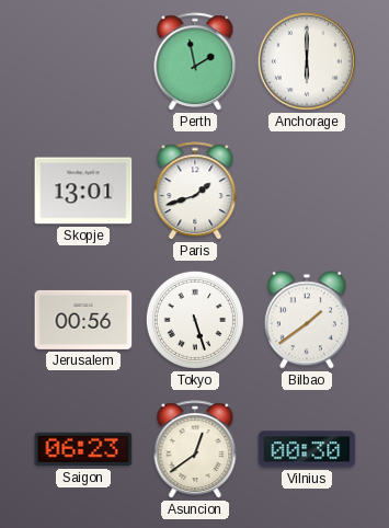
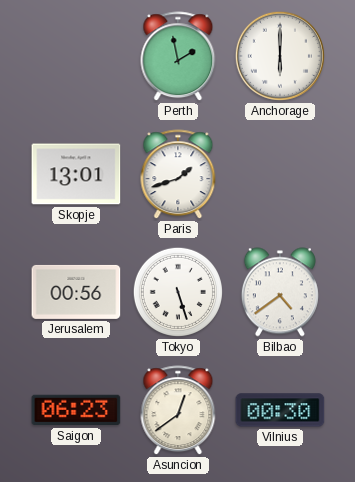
Bilbao: 1:39 -> 4:39 (280, 292)
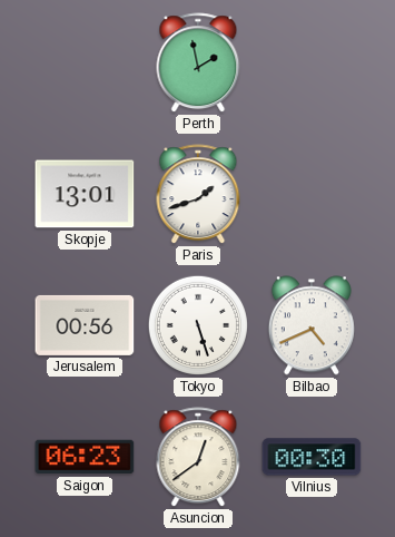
Anchorage: 6:00 -> none (280, 56)
Bilbao: 4:39 -> 4:41 (312, 325)
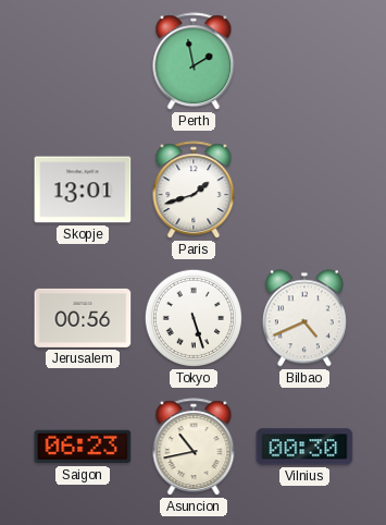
Asuncion: 12:39 -> 10:43 (194, 448)
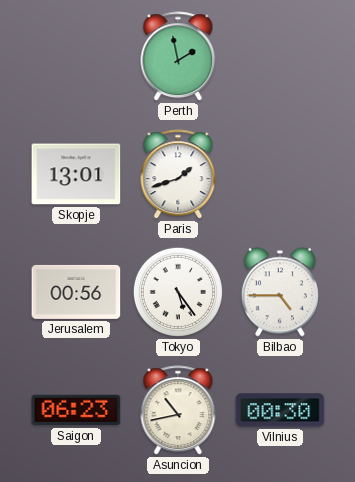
Tokyo: 5:27 -> 5:24 (178, 292)
Bilbao: 4:41 -> 4:45 (280, 292)
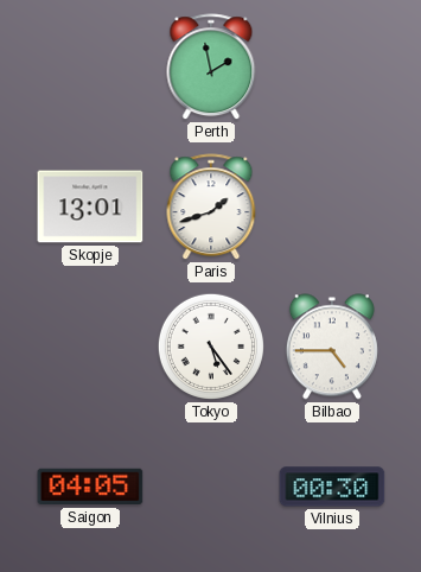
Jerusalem: 00:56 -> none (76, 292)
Saigon: 06:23 -> 04:05 (90, 487)
Asuncion: 10:43 -> none (178, 411)
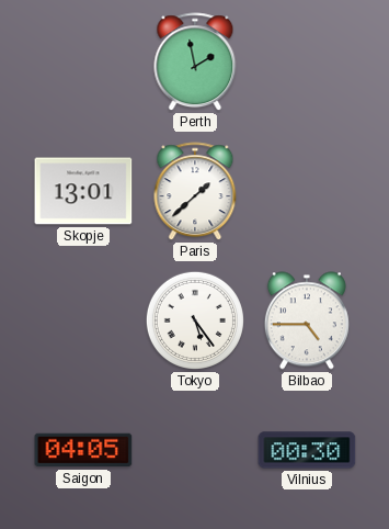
Paris: 1:42 -> 1:38 (195, 192)
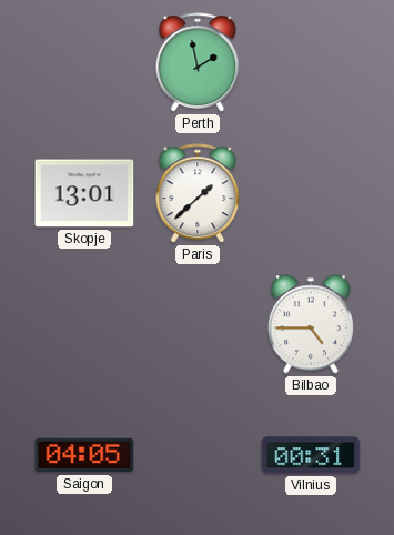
Tokyo: 5:24 -> none (195, 320)
Vilnius: 00:30 -> 00:31 (311, 455)
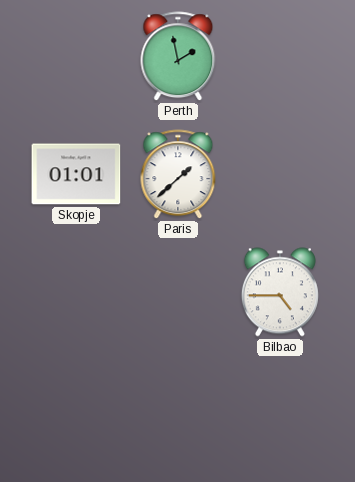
Skopje: 13:01 -> 01:01 (76, 174)
Saigon: 04:05 -> none (84, 455)
Vilnius: 00:31 -> none (311, 455)
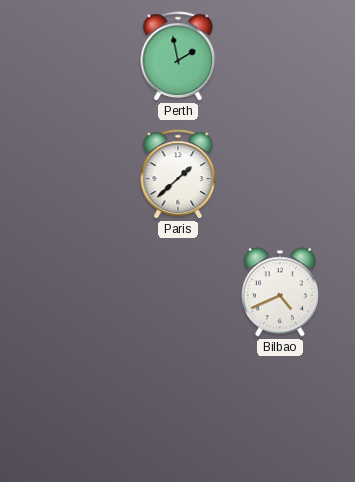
Skopje: 01:01 -> none (76, 174)
Bilbao: 4:45 -> 4:41 (280, 292)
